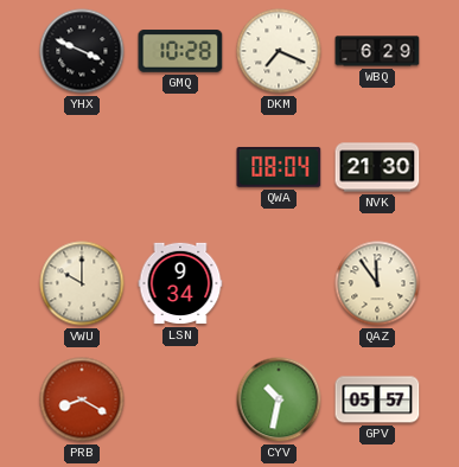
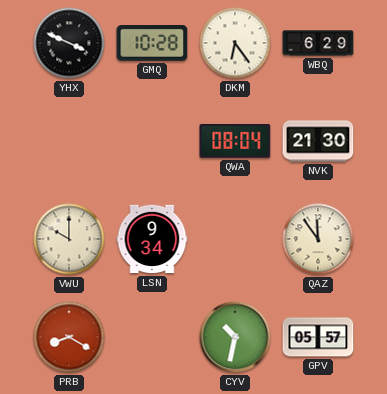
DKM: 7:19 -> 6:24 (235, 43)
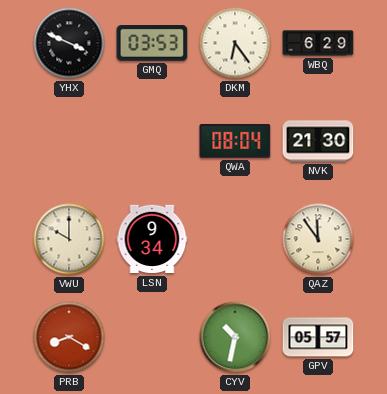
GMQ: 10:28 -> 03:53 (152, 43)
